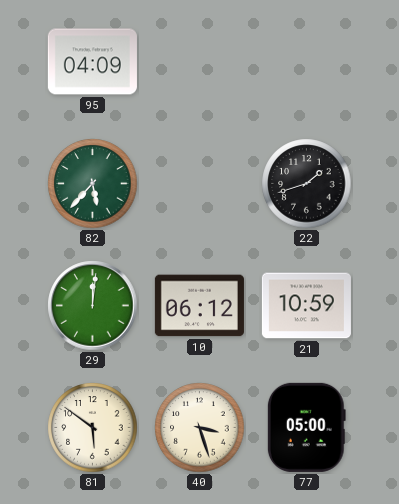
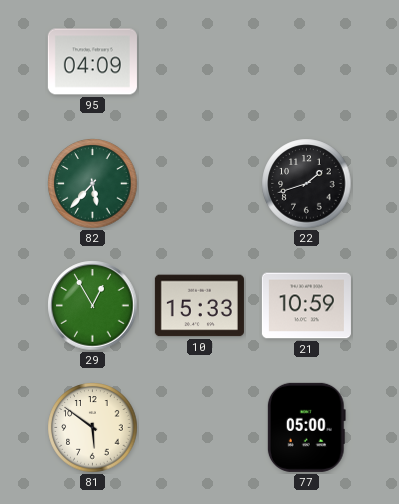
29: 12:01 -> 12:55 (93, 306)
10: 06:12 -> 15:33 (199, 306)
40: 3:27 -> none (200, 428)
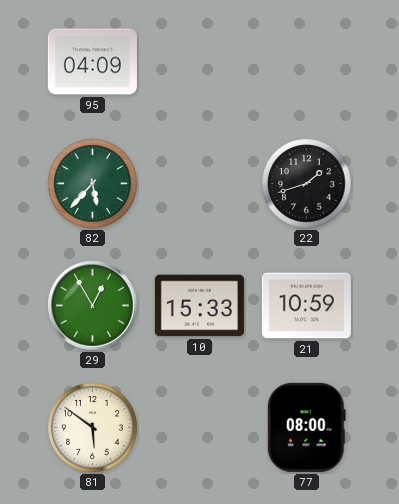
77: 05:00 -> 08:00 (306, 427)
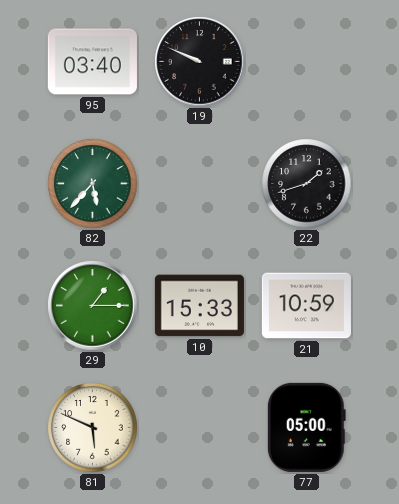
95: 04:09 -> 03:40 (92, 62)
19: none -> 9:49 (200, 62)
29: 12:55 -> 1:15 (93, 306)
81: 5:51 -> 5:49 (93, 428)
77: 08:00 -> 05:00 (306, 427)
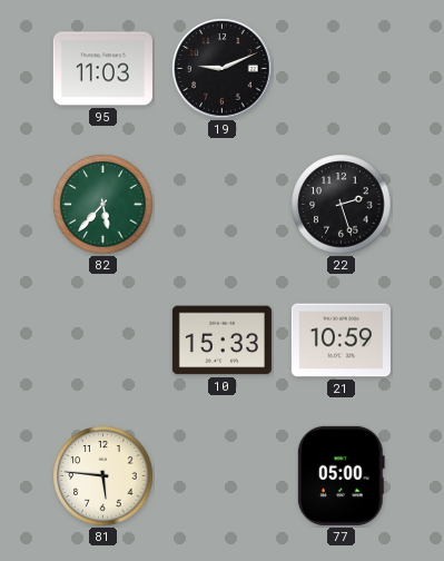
95: 03:40 -> 11:03 (102, 69)
19: 9:49 -> 9:11 (223, 69)
22: 1:42 -> 2:27 (342, 205)
29: 1:15 -> none (93, 306)
81: 5:49 -> 5:46 (103, 476)
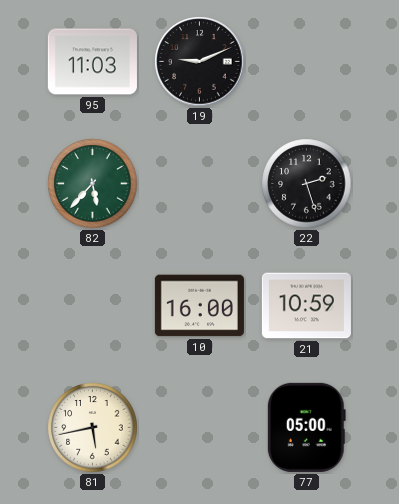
10: 15:33 -> 16:00 (199, 306)
81: 5:46 -> 5:43 (93, 428)
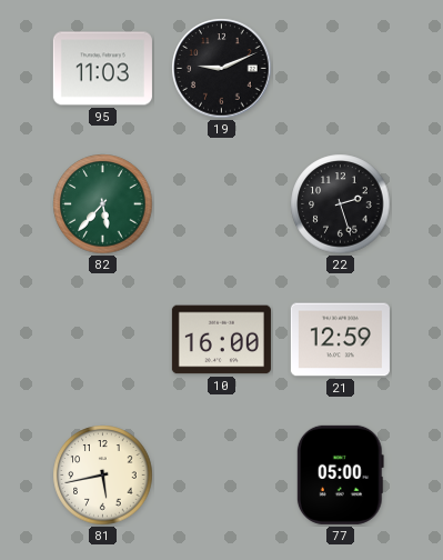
21: 10:59 -> 12:59 (340, 340)
